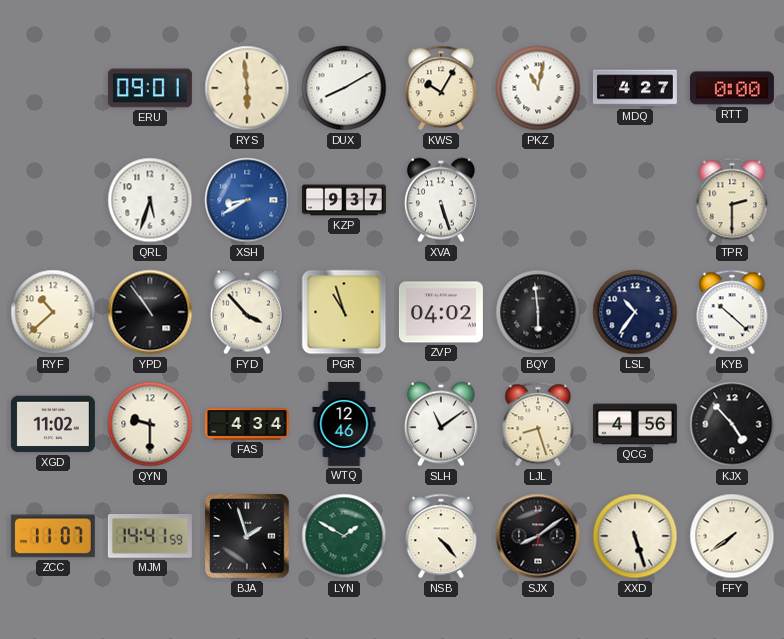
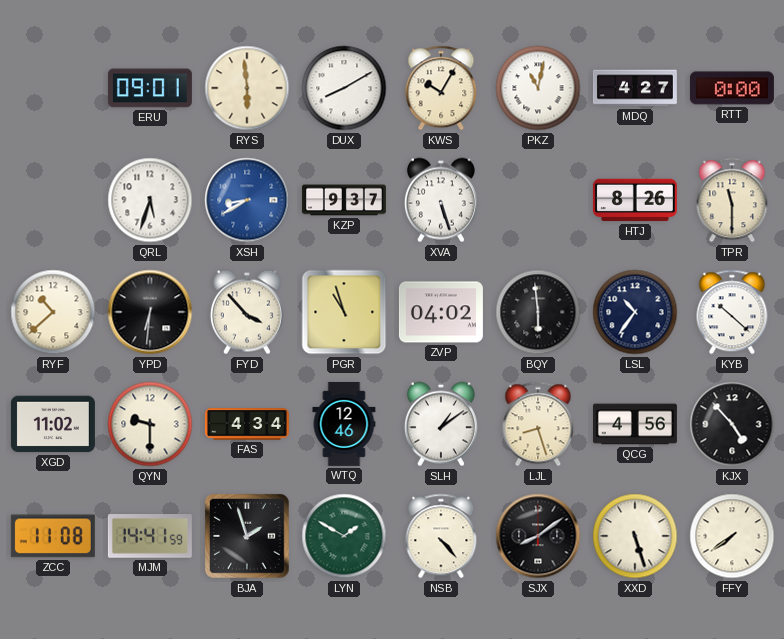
HTJ: none -> 8:26 (635, 200)
TPR: 2:30 -> 11:30 (732, 200)
YPD: 10:54 -> 6:31 (150, 312)
SLH: 11:09 -> 1:09 (441, 424)
ZCC: 11:07 -> 11:08 (53, 536)
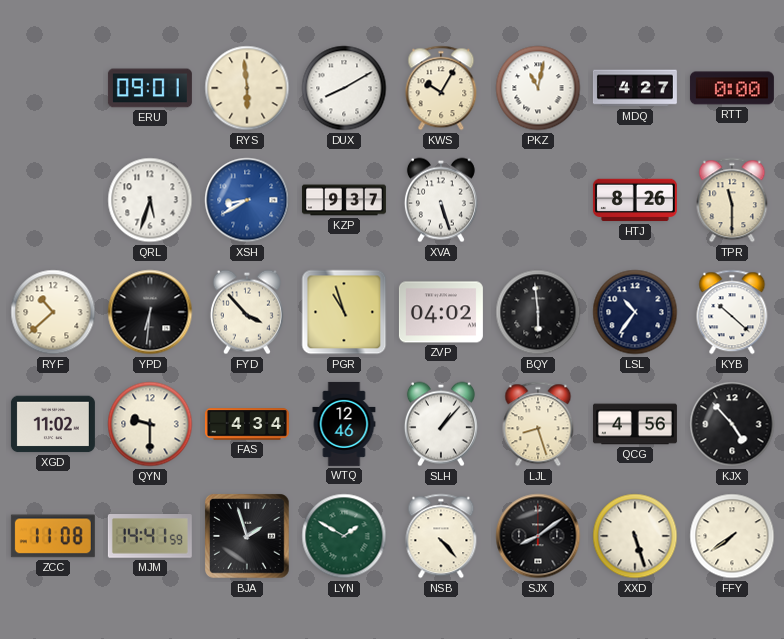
SLH: 1:09 -> 1:07 (441, 424)
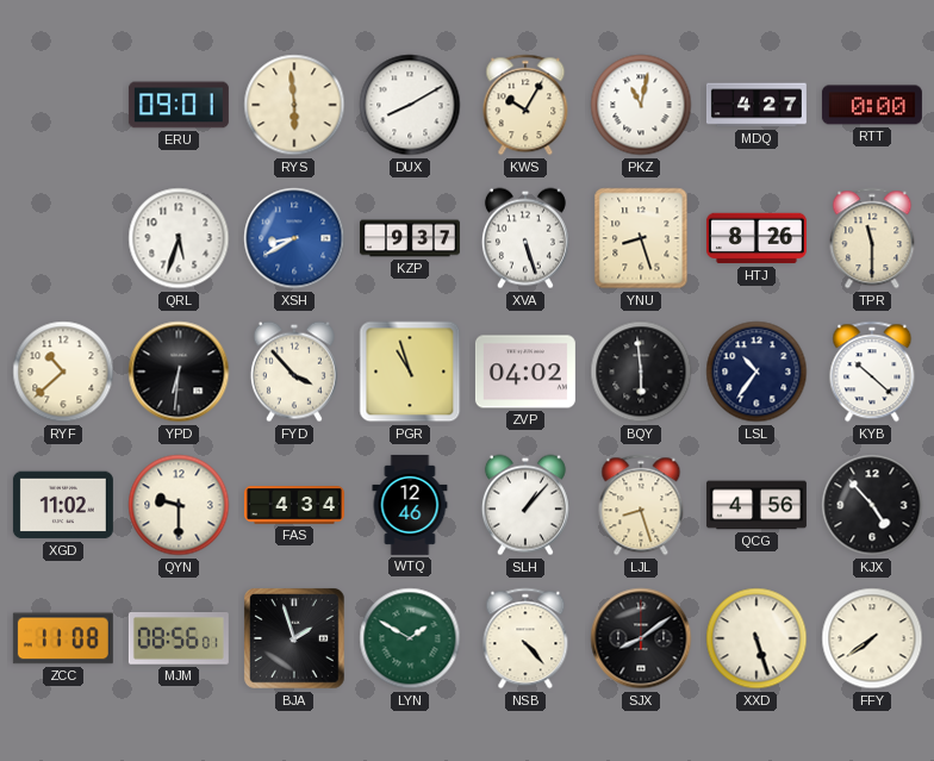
YNU: none -> 8:27 (641, 238)
MJM: 14:41 -> 08:56 (179, 640)
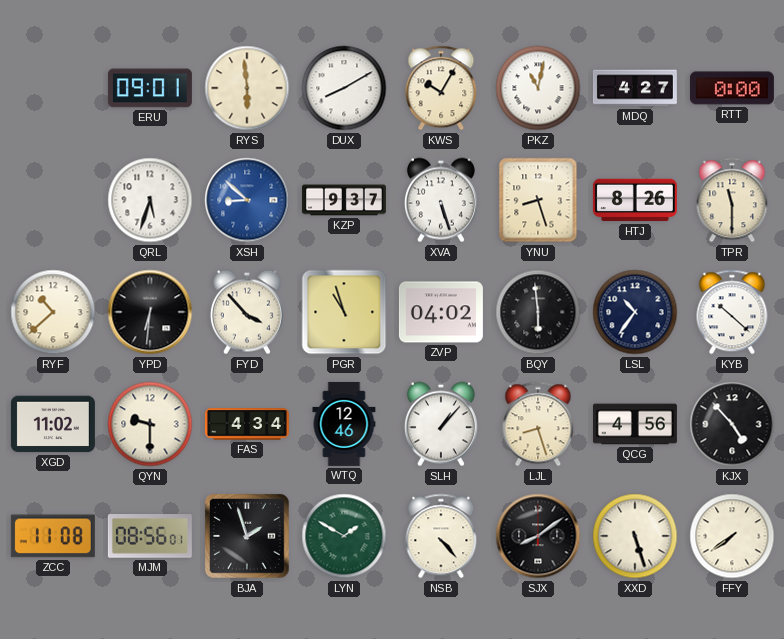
XSH: 8:40 -> 8:52 (247, 200)
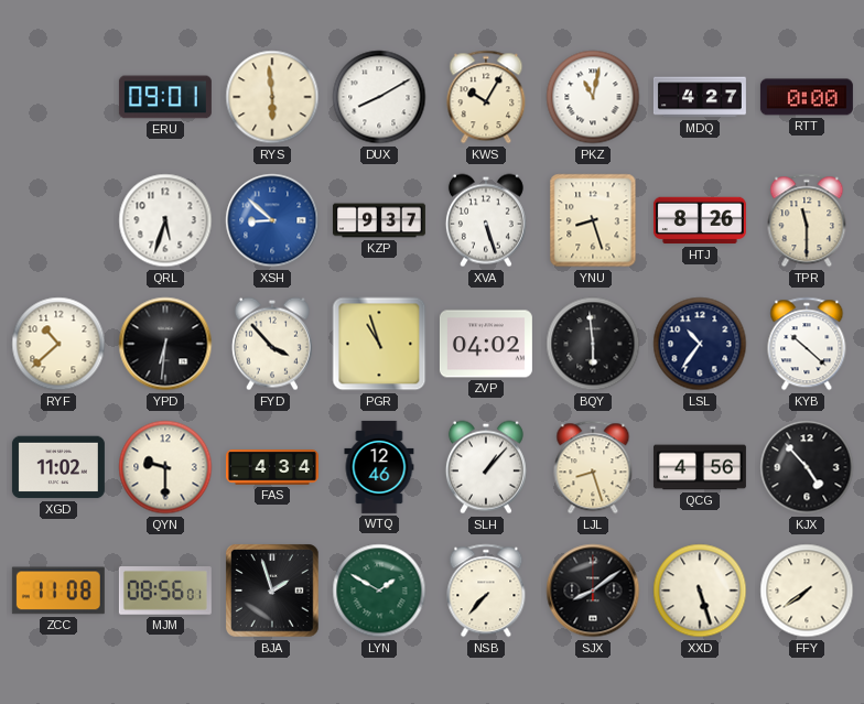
NSB: 4:23 -> 7:37 (486, 591)
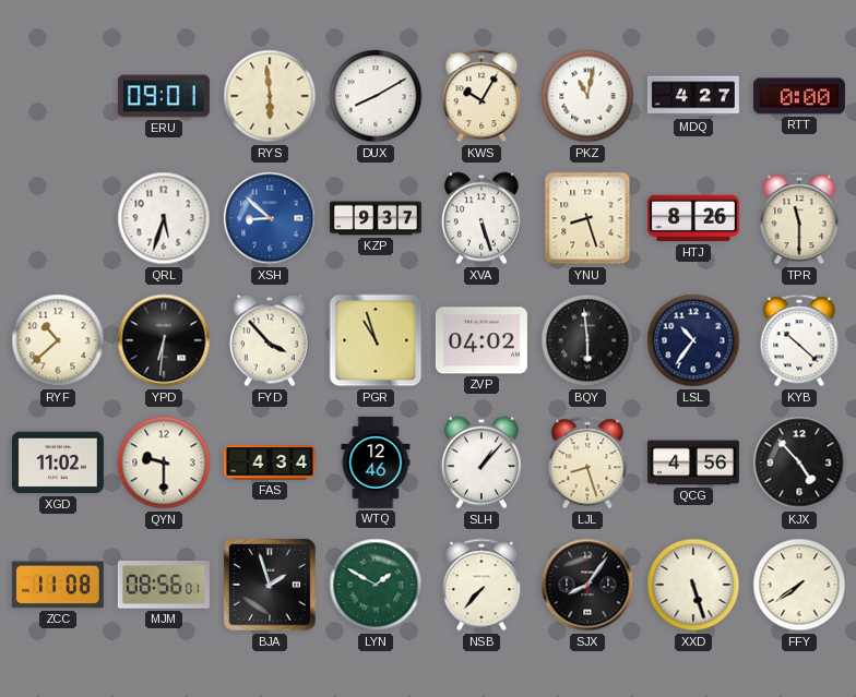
SJX: 8:09 -> 8:06 (587, 585)
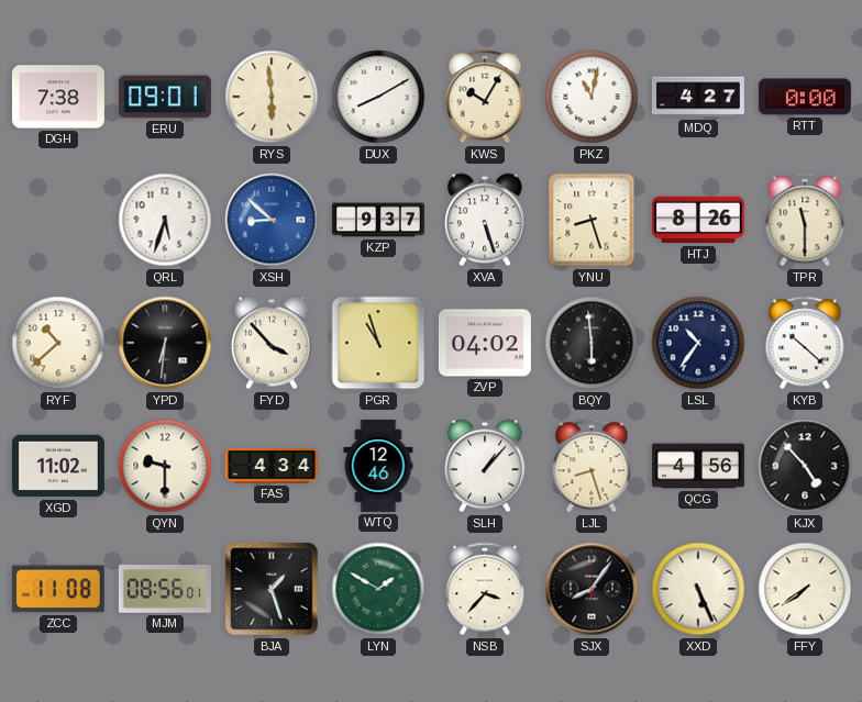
DGH: none -> 7:38 (58, 97)
BJA: 1:57 -> 1:27 (273, 590)
NSB: 7:37 -> 3:37 (485, 589)
XXD: 5:27 -> 5:26 (698, 589)
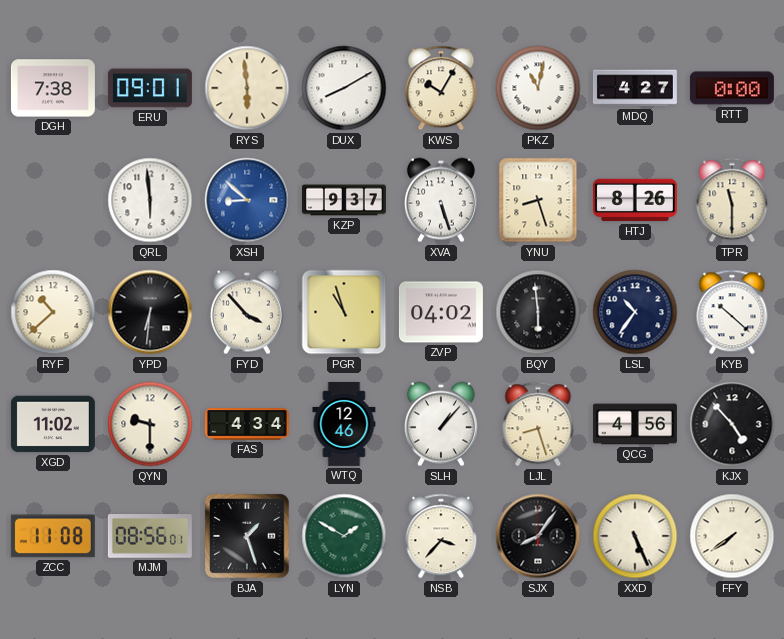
QRL: 5:33 -> 5:59 (150, 200)
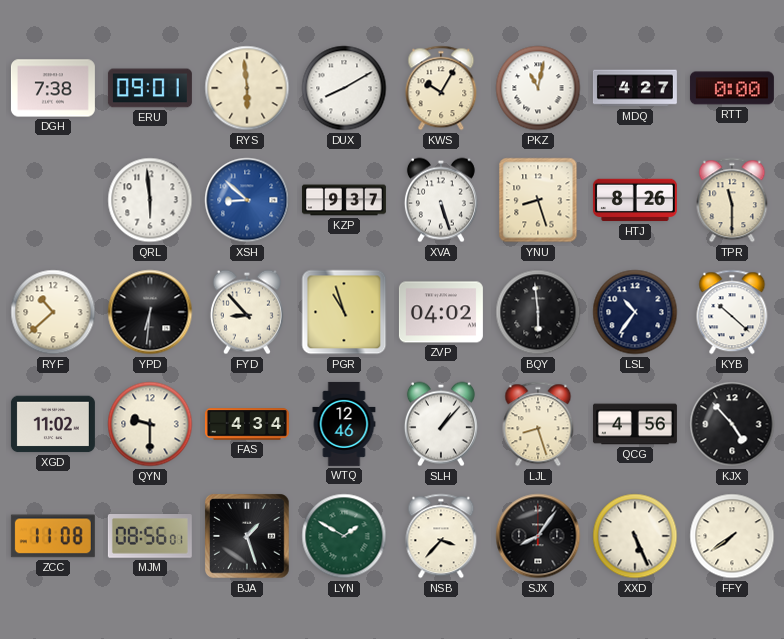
FYD: 3:53 -> 8:53 (247, 312)
